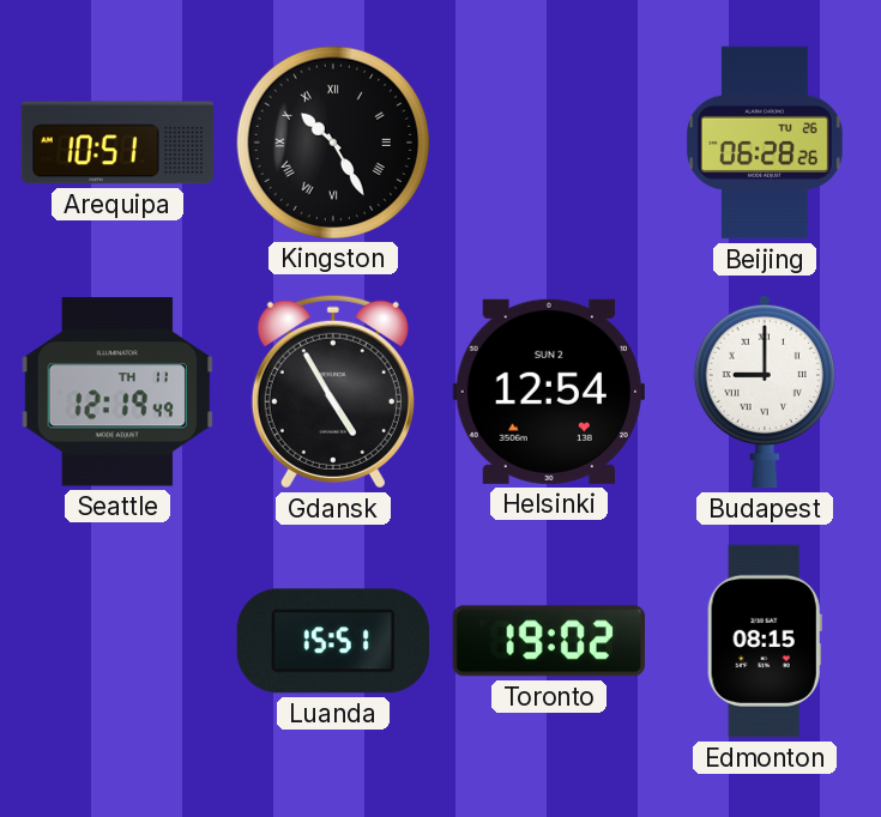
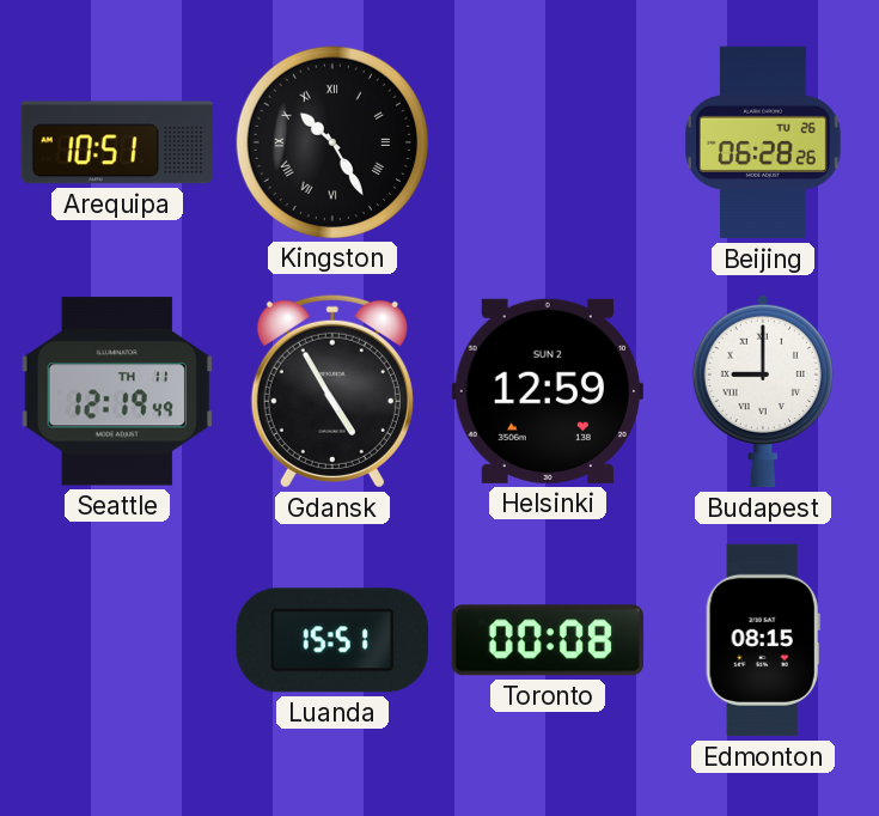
Helsinki: 12:54 -> 12:59 (547, 391)
Toronto: 19:02 -> 00:08 (547, 640)
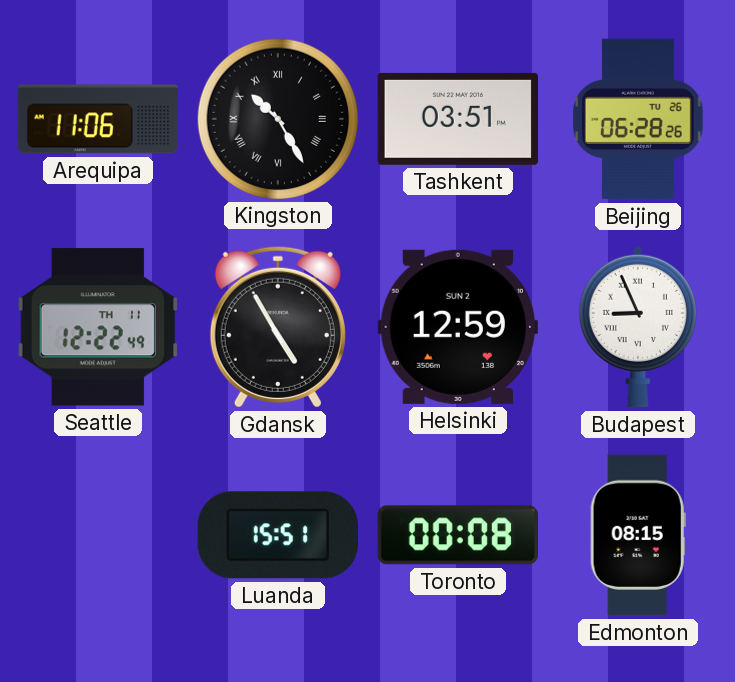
Arequipa: 10:51 -> 11:06 (98, 119)
Tashkent: none -> 03:51 (457, 119)
Seattle: 12:19 -> 12:22 (98, 327)
Budapest: 9:00 -> 8:56 (638, 327)
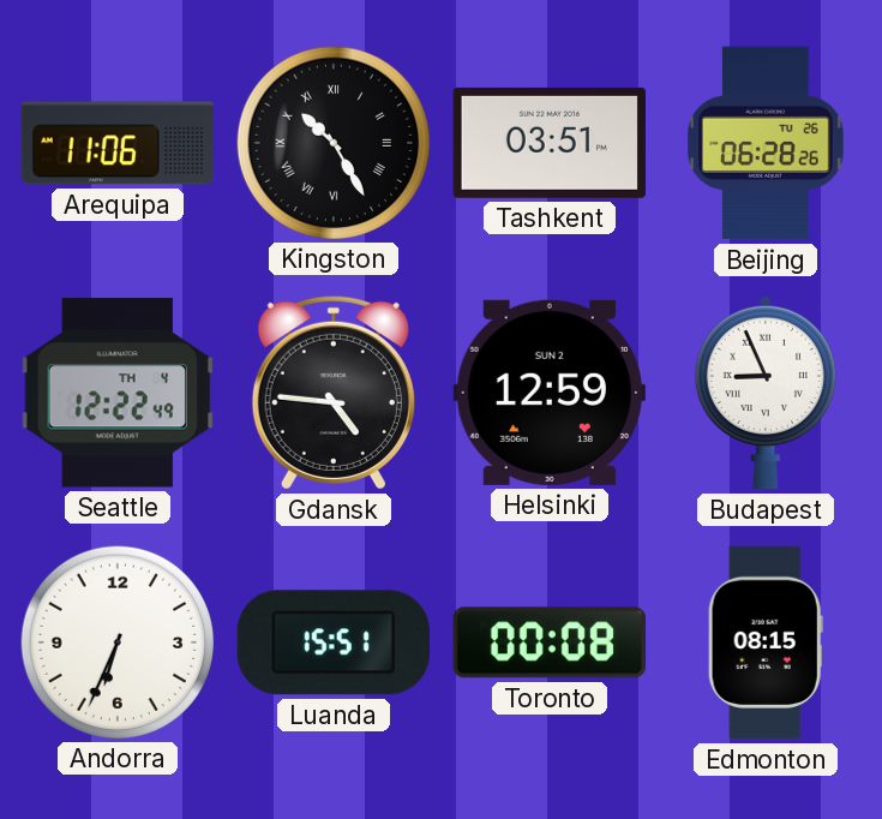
Seattle date: TH 11 -> TH 4 (118, 393)
Gdansk: 4:55 -> 4:46 (334, 393)
Andorra: none -> 6:34 (116, 641)
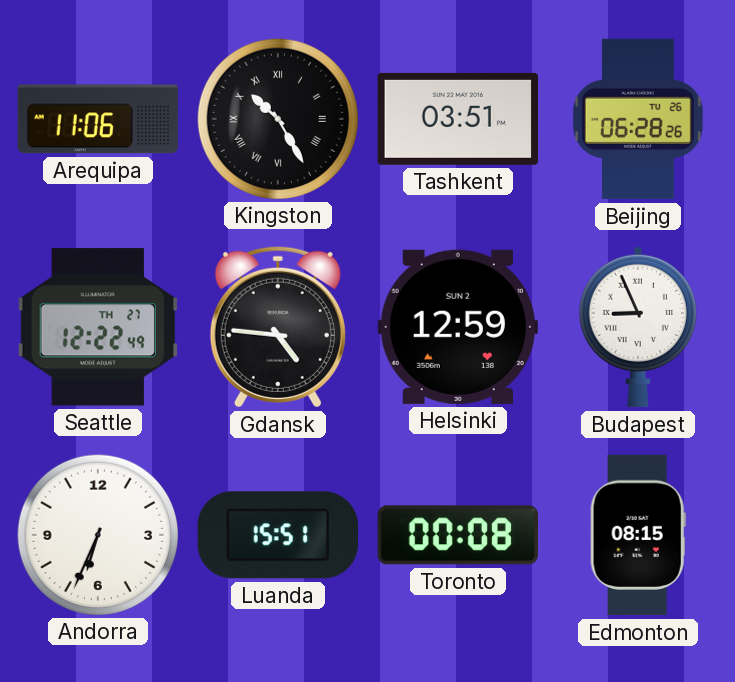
Seattle date: TH 4 -> TH 27 (98, 327)
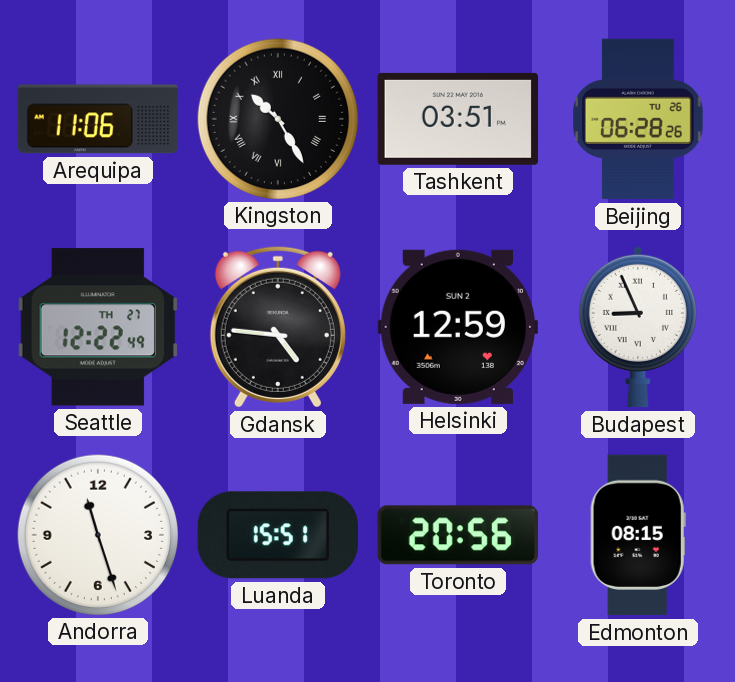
Andorra: 6:34 -> 11:27 (97, 534)
Toronto: 00:08 -> 20:56 (457, 535)
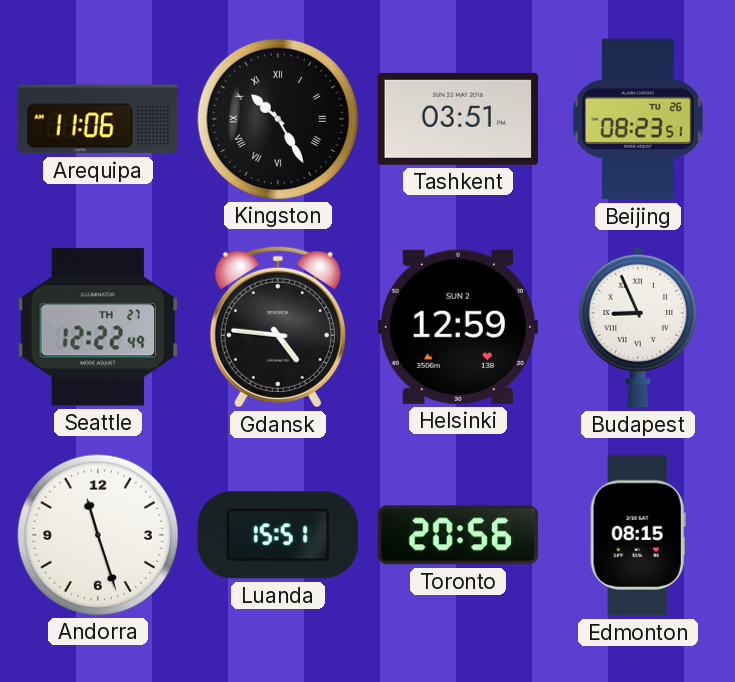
Beijing: 06:28 -> 08:23 (638, 119)
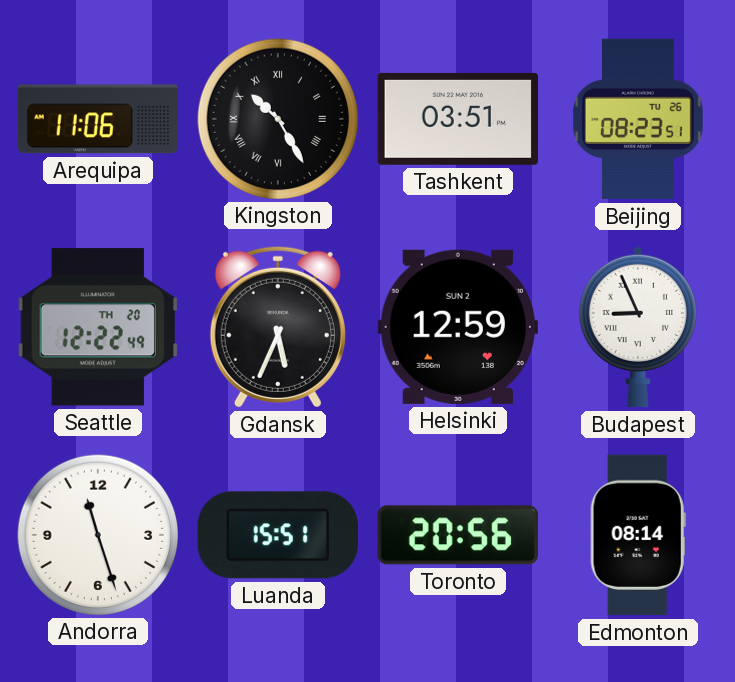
Seattle date: TH 27 -> TH 20 (98, 327)
Gdansk: 4:46 -> 5:34 (278, 327)
Edmonton: 08:15 -> 08:14 (638, 535)
